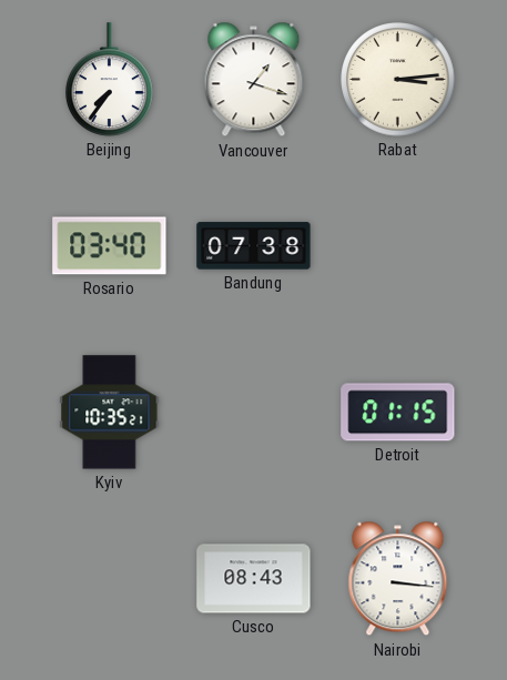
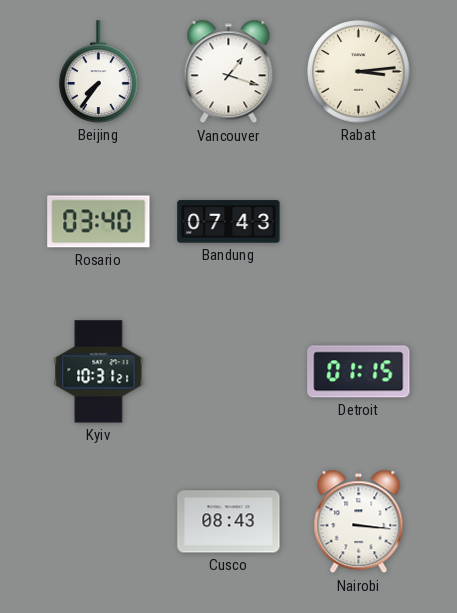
Bandung: 07:38 -> 07:43 (229, 222)
Kyiv: 10:35 -> 10:31 (99, 372)
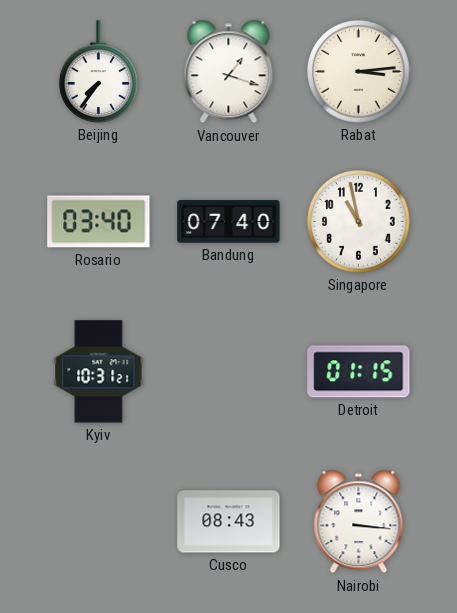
Bandung: 07:43 -> 07:40 (229, 222)
Singapore: none -> 10:58 (359, 222)
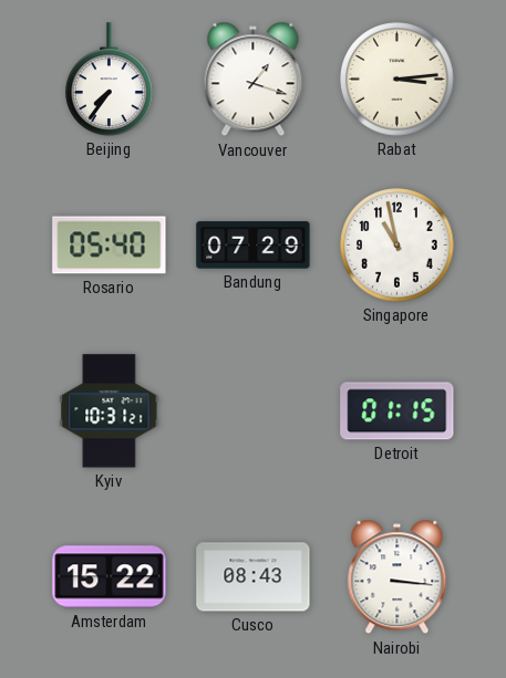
Rosario: 03:40 -> 05:40 (110, 246)
Bandung: 07:40 -> 07:29 (254, 246)
Amsterdam: none -> 15:22 (110, 577)
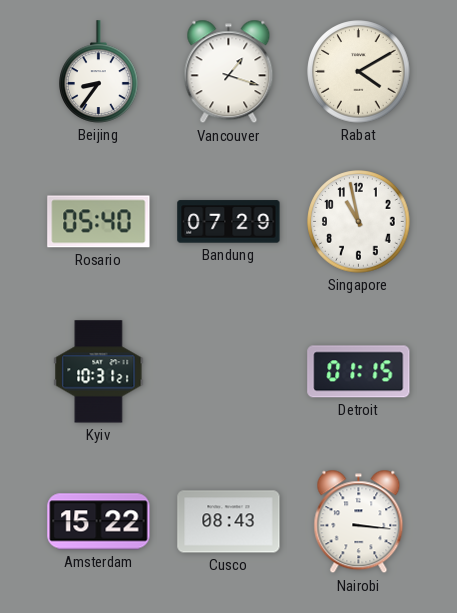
Beijing: 7:36 -> 8:36 (99, 72)
Rabat: 3:14 -> 4:10 (359, 72)
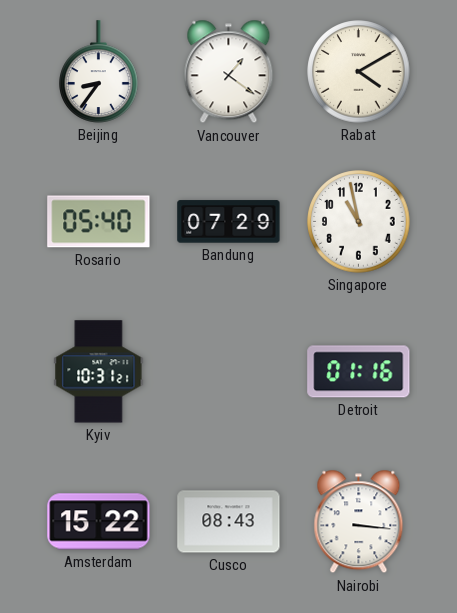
Vancouver: 1:18 -> 1:21 (229, 72)
Detroit: 01:15 -> 01:16 (359, 372)
